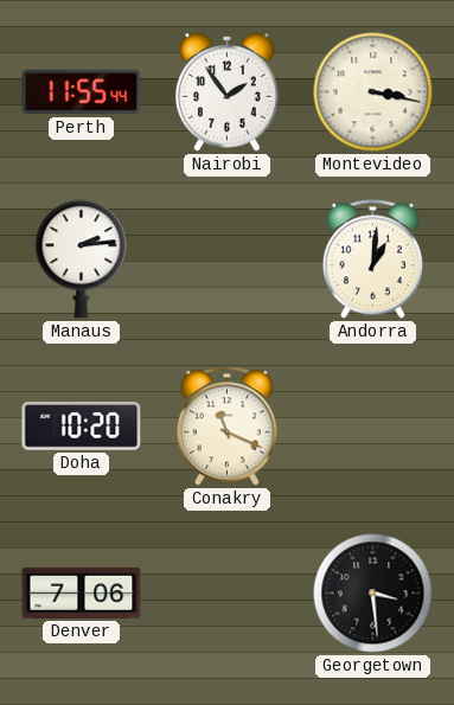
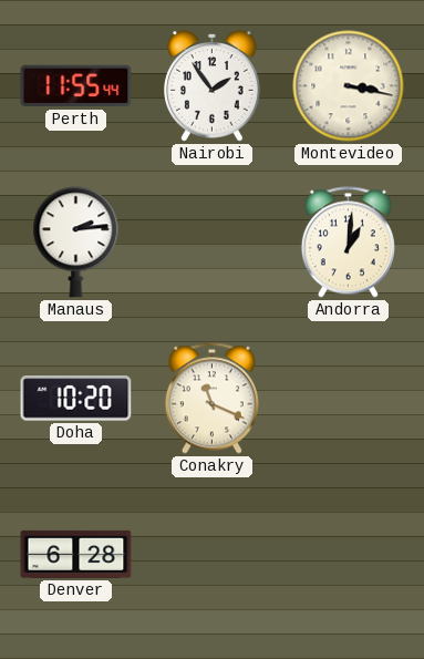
Denver: 7:06 -> 6:28 (76, 554)
Georgetown: 3:29 -> none (373, 594)
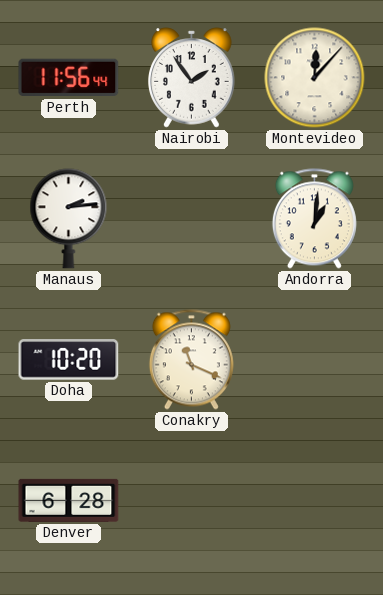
Perth: 11:55 -> 11:56 (69, 78)
Montevideo: 3:17 -> 12:07 (315, 78)
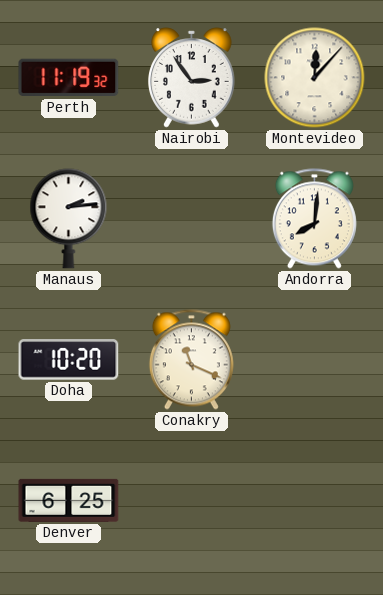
Perth: 11:56 -> 11:19 (69, 78)
Nairobi: 1:54 -> 2:54 (192, 78)
Andorra: 1:01 -> 8:01 (314, 219)
Denver: 6:28 -> 6:25 (69, 500)
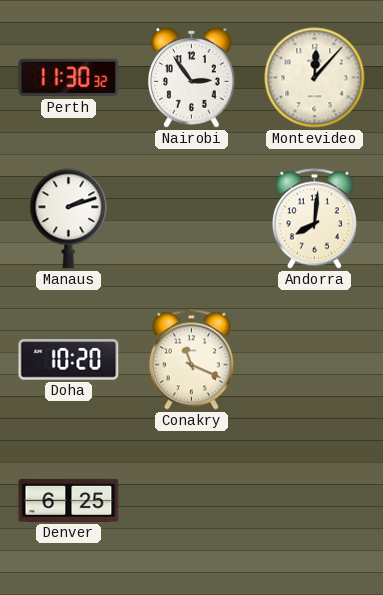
Perth: 11:19 -> 11:30 (69, 78)
Manaus: 2:14 -> 2:12 (69, 219)
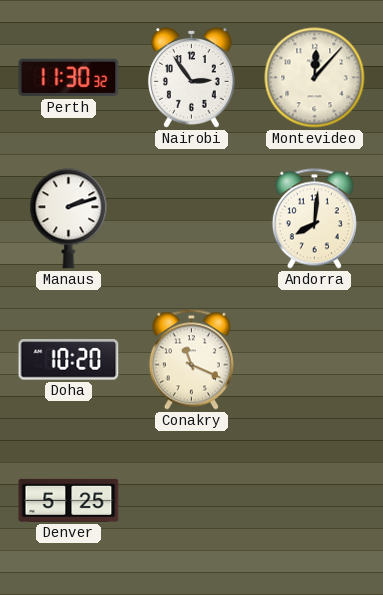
Denver: 6:25 -> 5:25 (69, 500)
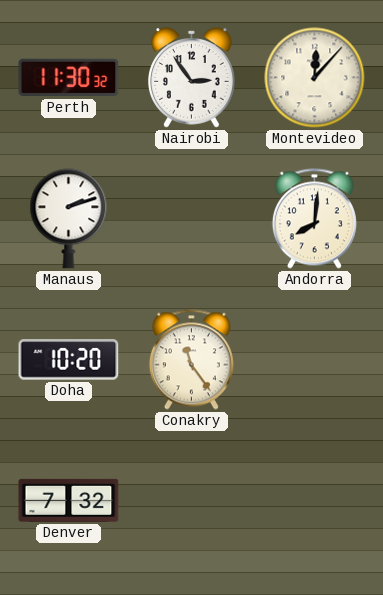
Conakry: 11:19 -> 11:24 (191, 360)
Denver: 5:25 -> 7:32 (69, 500)
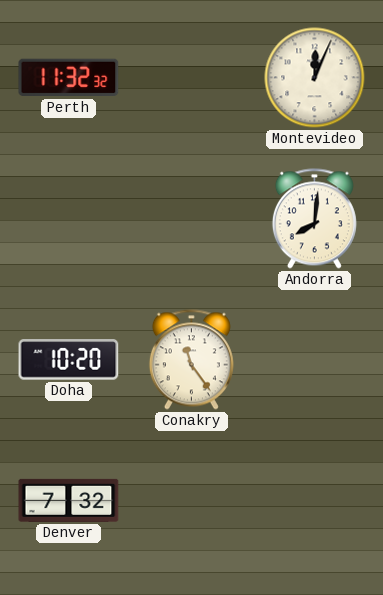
Perth: 11:30 -> 11:32 (69, 78)
Nairobi: 2:54 -> none (192, 78)
Montevideo: 12:07 -> 12:04 (315, 78)
Manaus: 2:12 -> none (69, 219)
